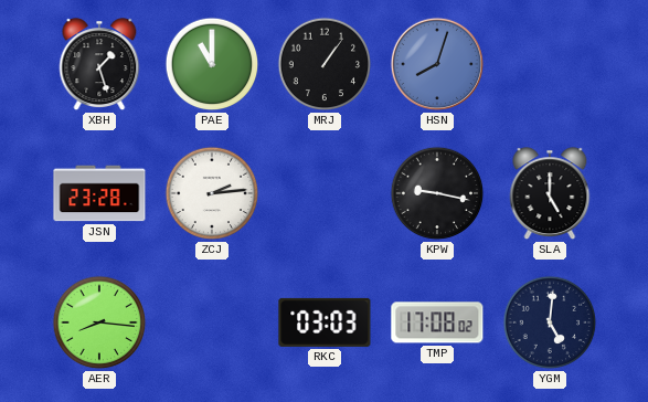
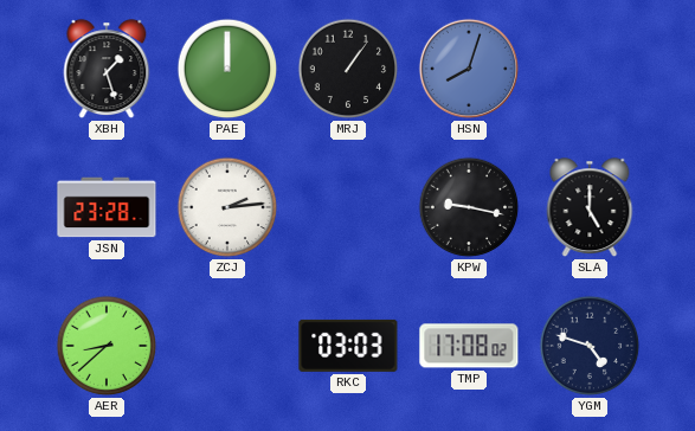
PAE: 11:00 -> 12:00 (227, 69)
AER: 8:16 -> 8:38 (107, 346)
YGM: 5:01 -> 4:48 (590, 346)
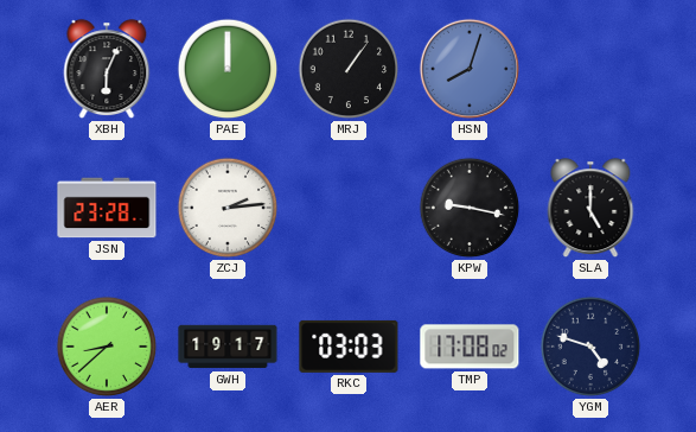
XBH: 1:27 -> 6:04 (107, 70)
GWH: none -> 19:17 (228, 347)
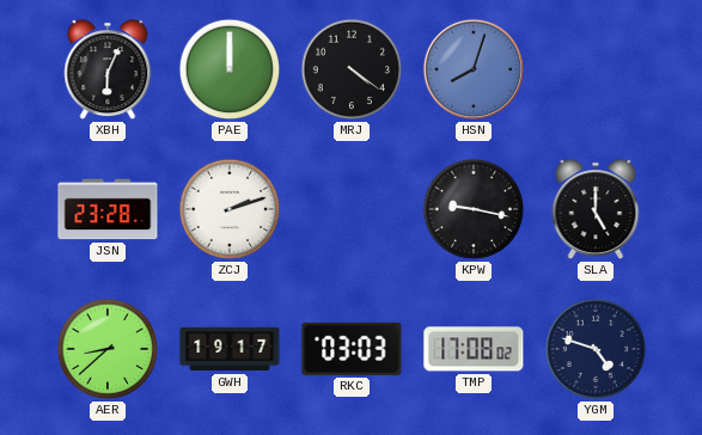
MRJ: 1:06 -> 4:21 (352, 69)
ZCJ: 2:14 -> 2:12 (230, 209)
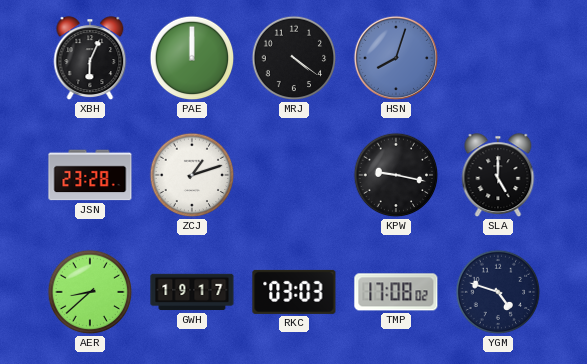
ZCJ: 2:12 -> 1:12 (192, 175)
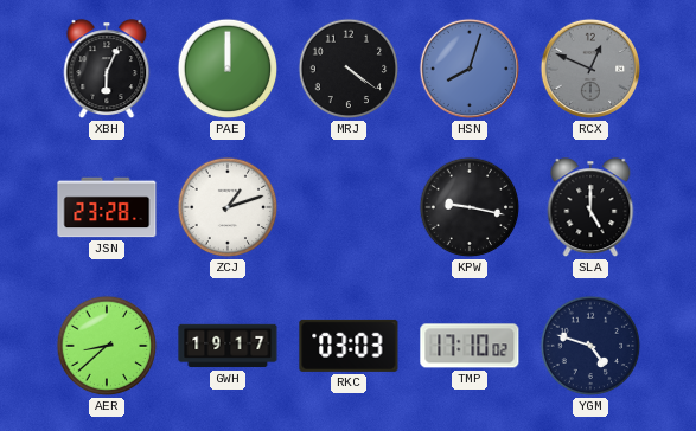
RCX: none -> 12:49 (590, 69)
TMP: 17:08 -> 17:10 (470, 346)
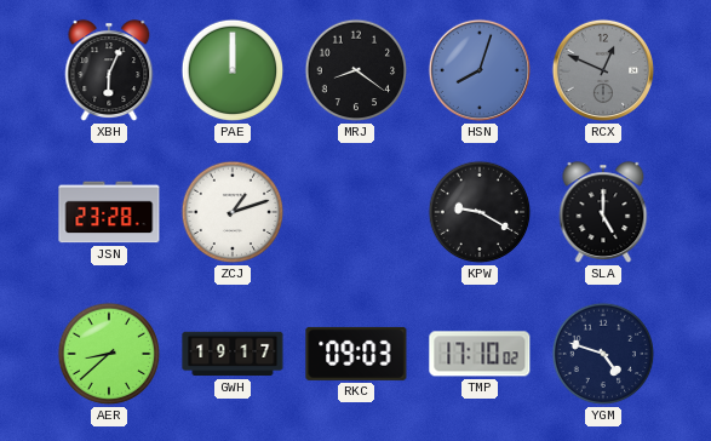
MRJ: 4:21 -> 8:21 (356, 70)
KPW: 9:17 -> 9:20 (480, 212)
RKC: 03:03 -> 09:03 (356, 354)
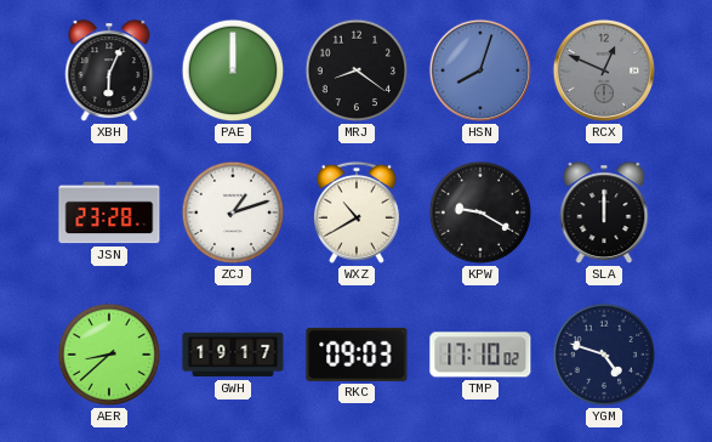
WXZ: none -> 10:40 (357, 212)
SLA: 5:00 -> 12:00 (604, 214)
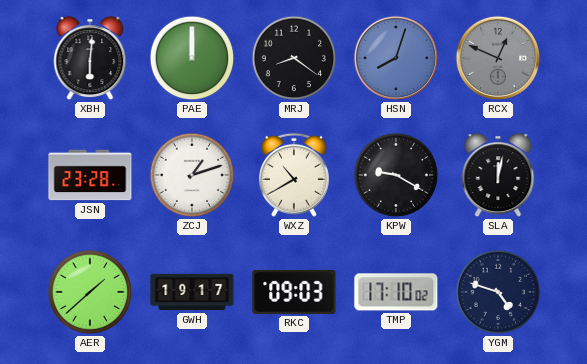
XBH: 6:04 -> 6:01 (90, 59)
SLA: 12:00 -> 12:02 (498, 176)
AER: 8:38 -> 1:38 (90, 292)
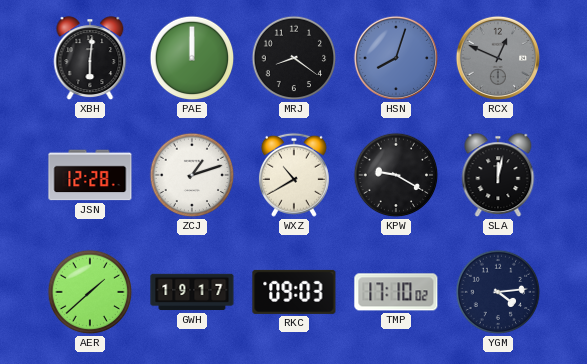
JSN: 23:28 -> 12:28 (90, 175)
YGM: 4:48 -> 4:14 (498, 292)
